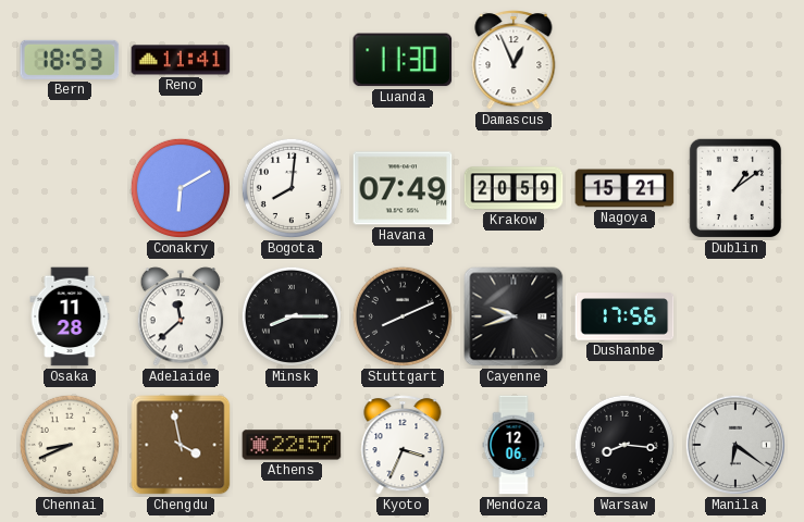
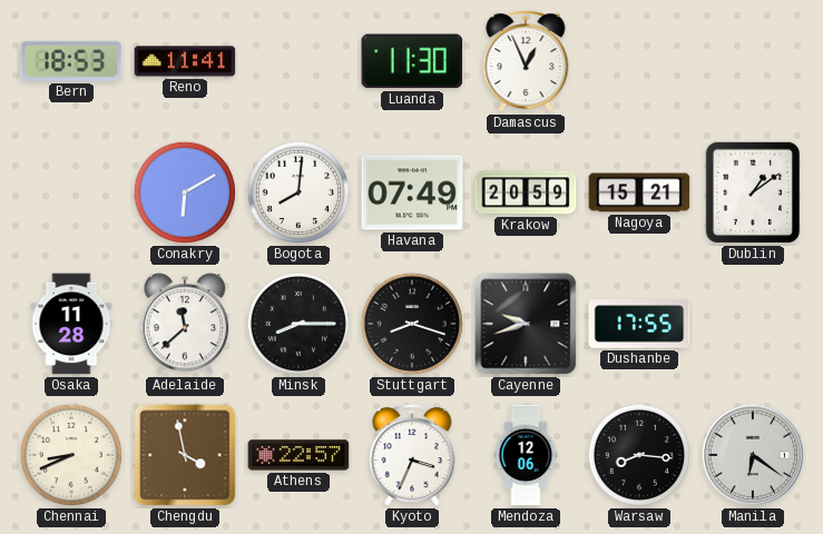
Stuttgart: 8:11 -> 8:18 (412, 324)
Dushanbe: 17:56 -> 17:55 (639, 324)
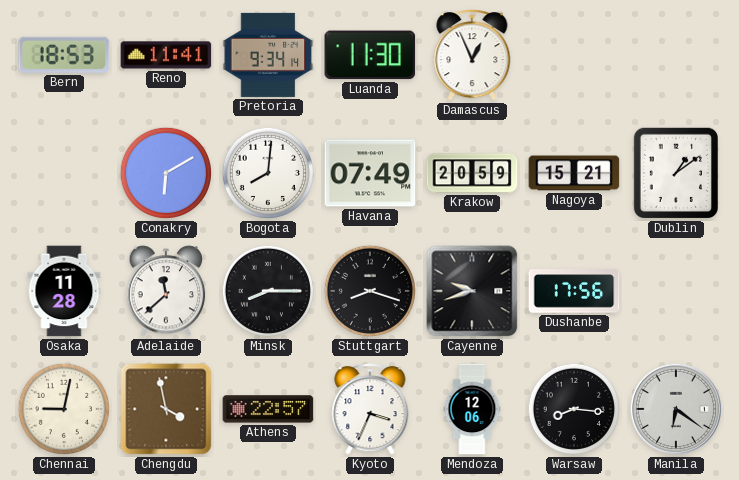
Pretoria: none -> 9:34 (268, 55)
Dushanbe: 17:55 -> 17:56 (574, 291)
Chennai: 8:41 -> 9:02 (64, 409)
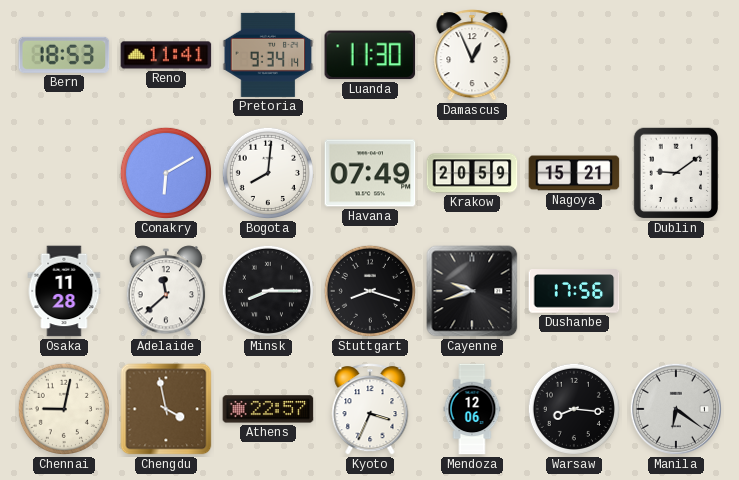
Dublin: 1:09 -> 9:09 (676, 173)
